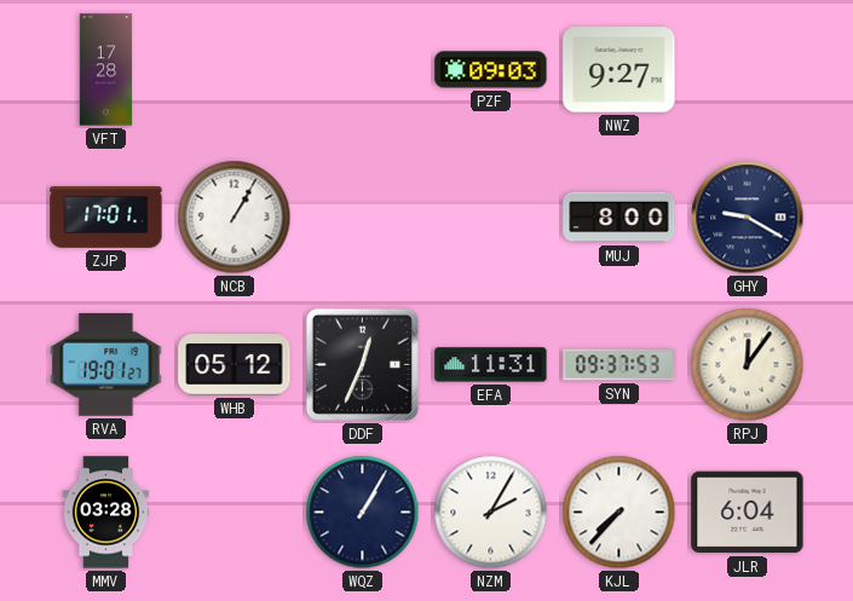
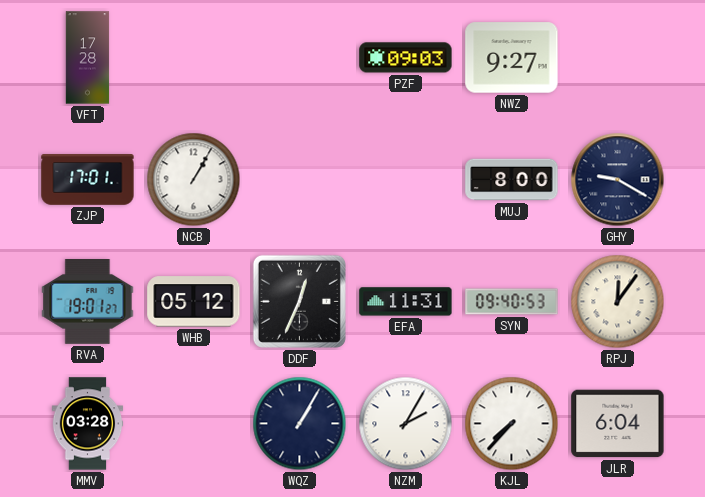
SYN: 09:37 -> 09:40 (512, 302)
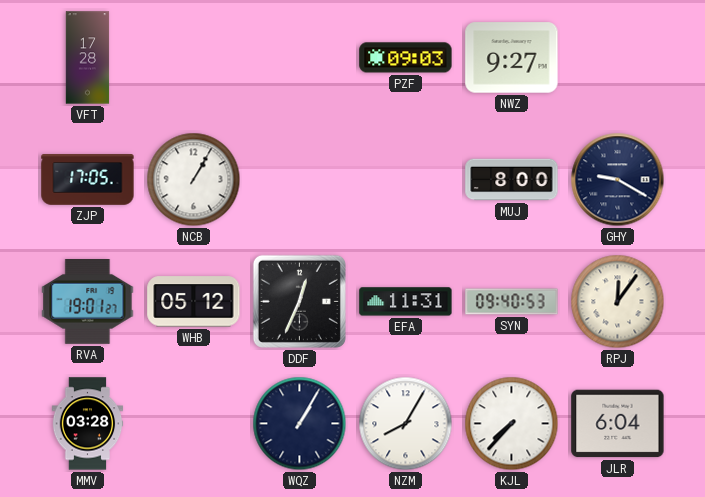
ZJP: 17:01 -> 17:05 (88, 180)
NZM: 2:05 -> 8:05 (406, 424)
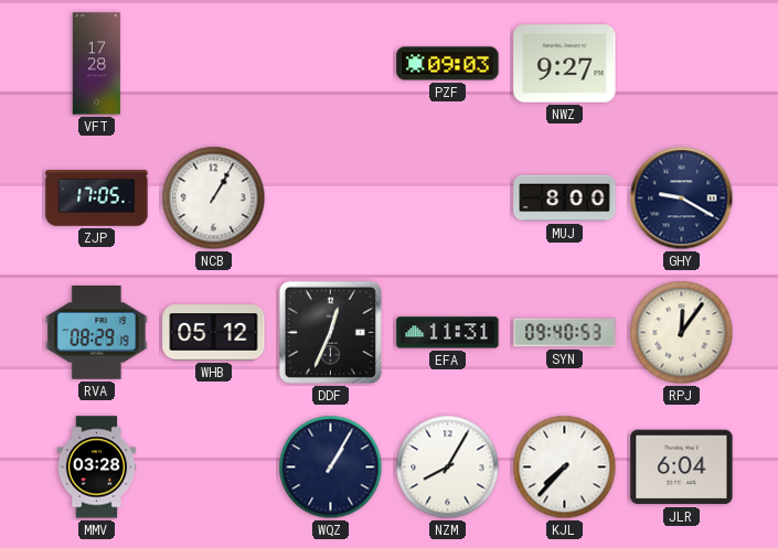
RVA: 19:01 -> 08:29 (97, 333)
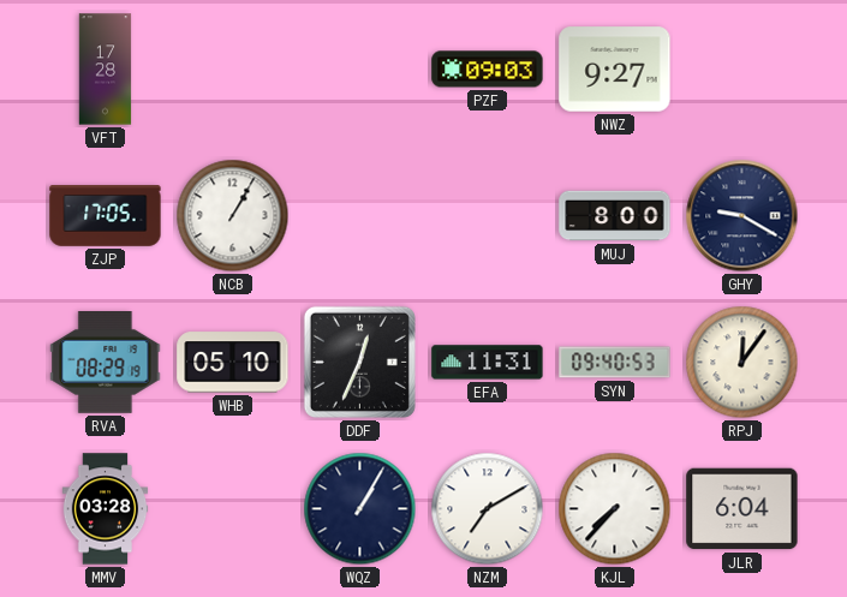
WHB: 05:12 -> 05:10 (233, 363)
NZM: 8:05 -> 7:10 (488, 509)
